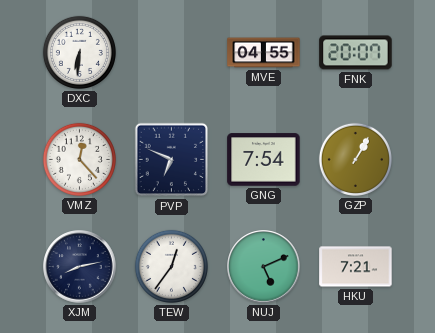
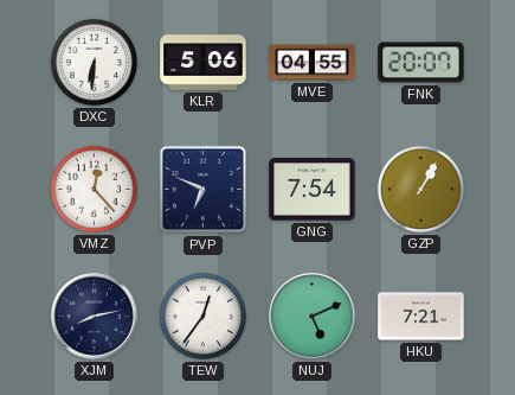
KLR: none -> 5:06 (204, 63)
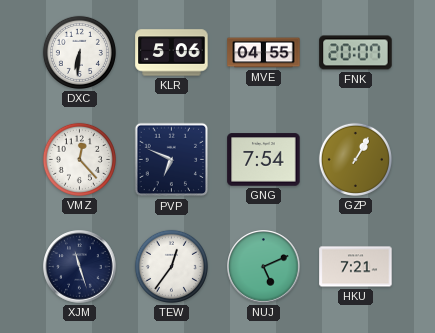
XJM: 8:13 -> 11:27 (80, 267)
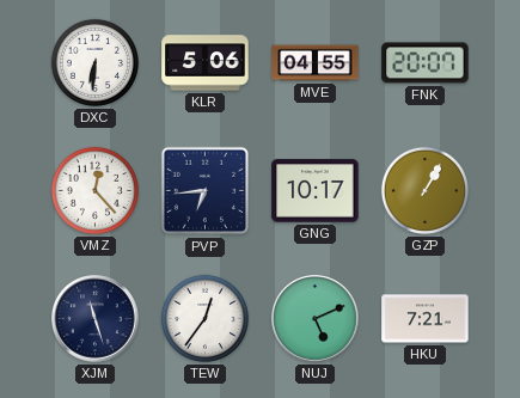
PVP: 6:49 -> 6:44 (206, 191)
GNG: 7:54 -> 10:17 (316, 191)
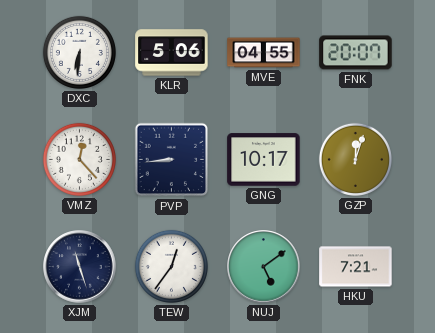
PVP: 6:44 -> 8:44 (172, 160)
GZP: 1:05 -> 12:03 (355, 159)
NUJ: 5:11 -> 5:09 (264, 267)
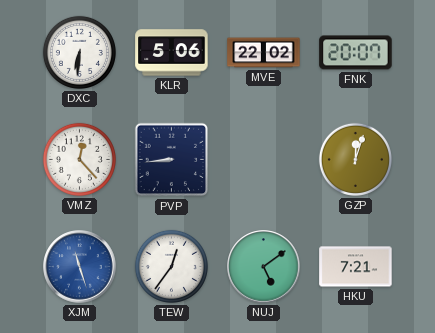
MVE: 04:55 -> 22:02 (264, 53)
GNG: 10:17 -> none (264, 160)
XJM dial: navy -> blue (80, 267)
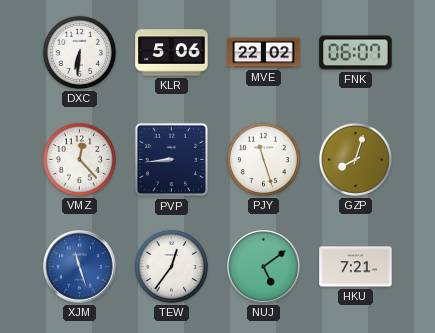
FNK: 20:07 -> 06:07 (356, 53)
PJY: none -> 11:27 (263, 159)
GZP: 12:03 -> 8:03 (355, 159)
